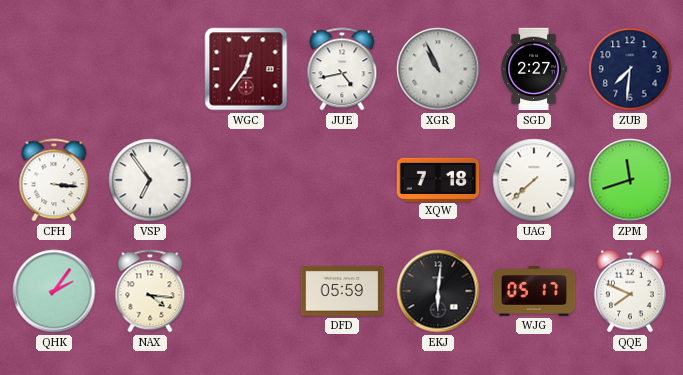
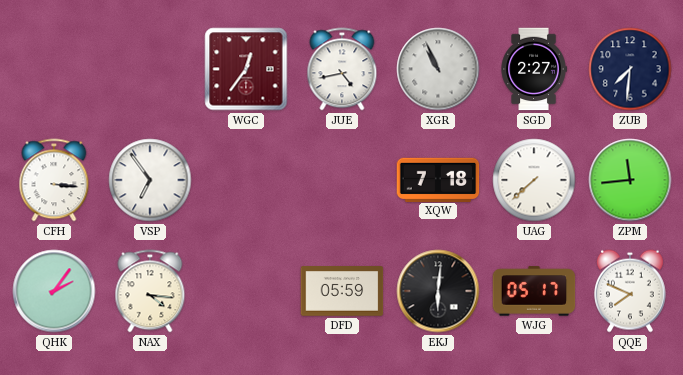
ZPM: 11:42 -> 11:44 (630, 180)
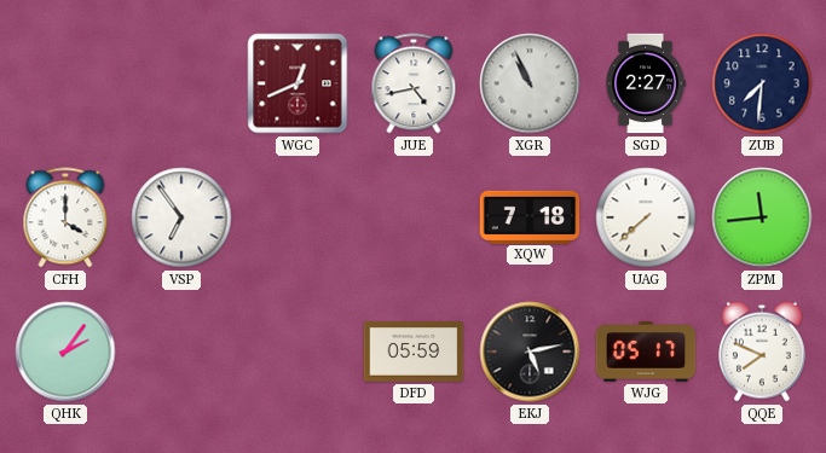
WGC: 12:36 -> 12:41 (298, 83)
CFH: 3:16 -> 4:00 (65, 217)
NAX: 4:16 -> none (150, 291)
EKJ: 6:01 -> 5:13 (530, 352)
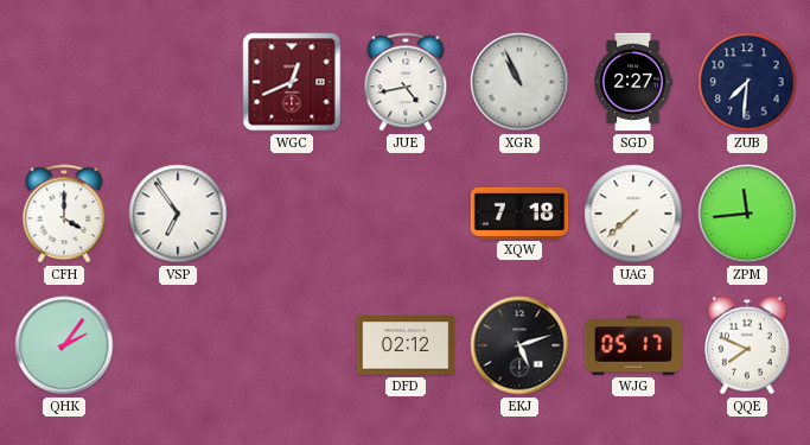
DFD: 05:59 -> 02:12 (406, 345)
EKJ: 5:13 -> 5:12 (519, 345)
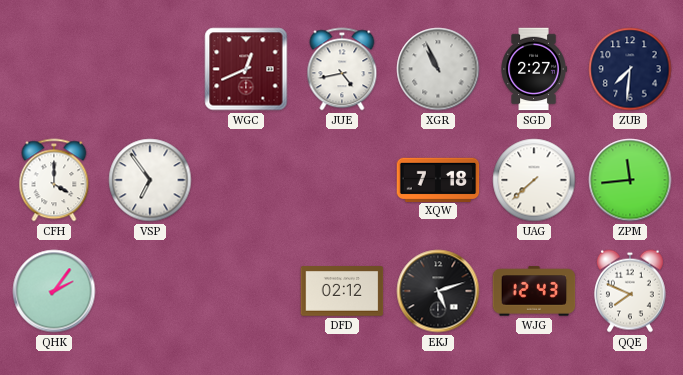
WJG: 05:17 -> 12:43 (534, 291)
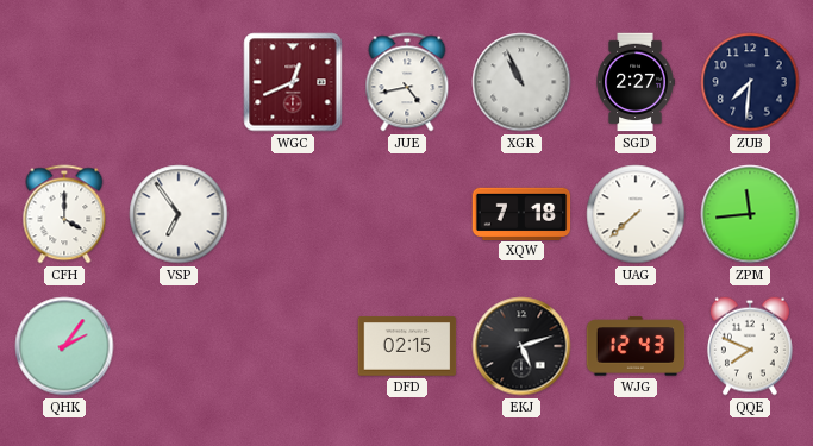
DFD: 02:12 -> 02:15 (407, 346)
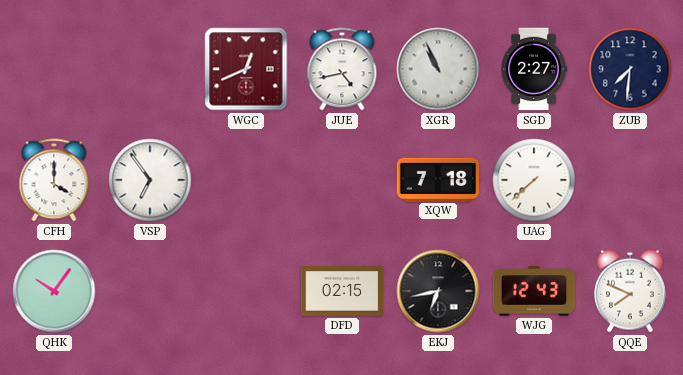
ZPM: 11:44 -> none (750, 214)
QHK: 2:06 -> 10:06 (54, 291)
EKJ: 5:12 -> 6:43 (438, 291)
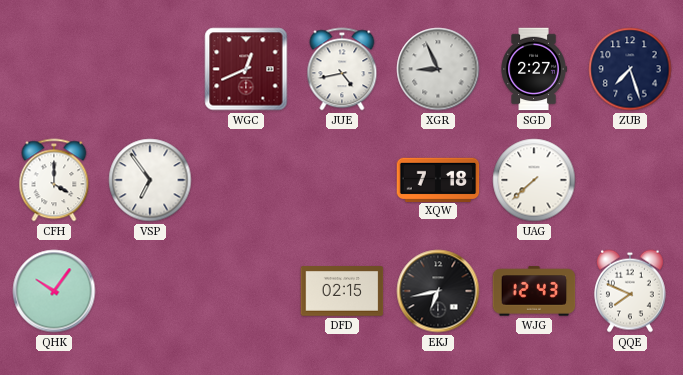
XGR: 10:56 -> 8:56 (438, 69)
ZUB: 7:31 -> 7:27 (630, 69)
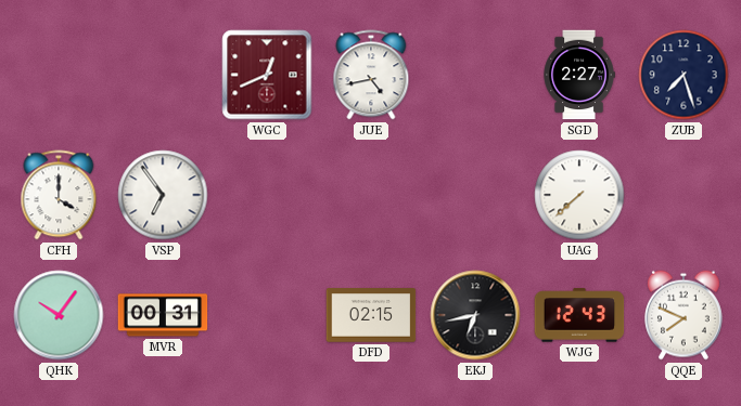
XGR: 8:56 -> none (438, 69)
XQW: 7:18 -> none (438, 179)
MVR: none -> 00:31 (163, 315)
